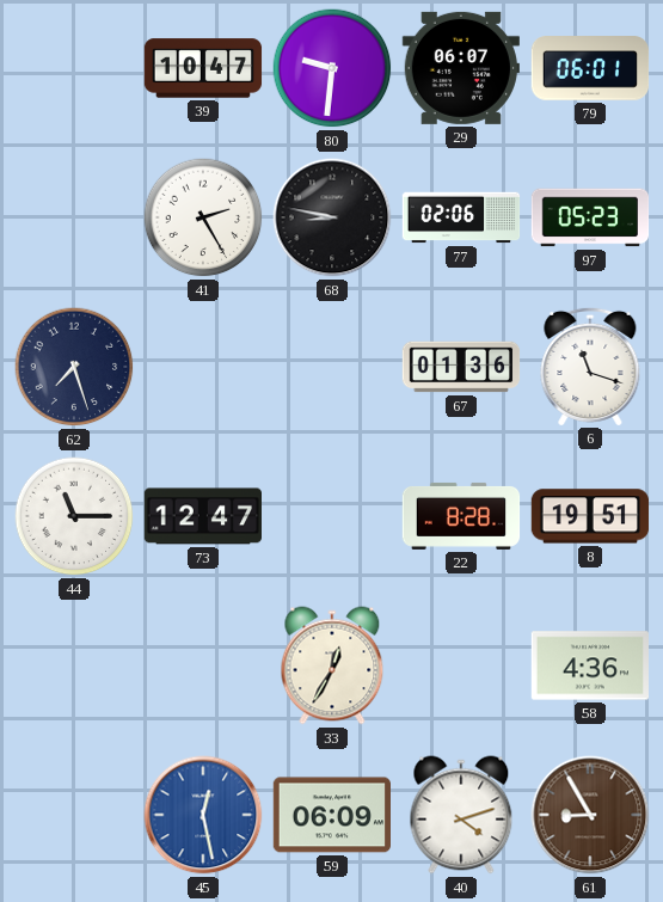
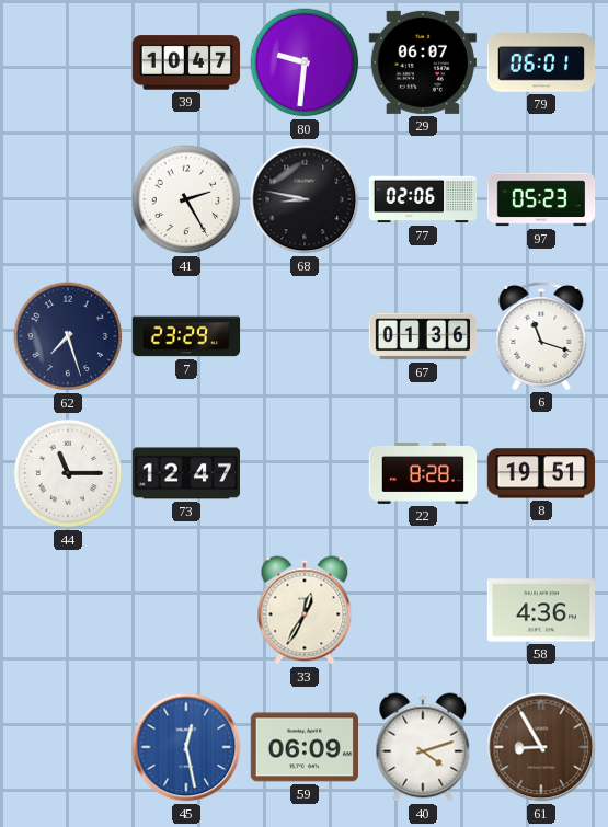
7: none -> 23:29 (186, 336)
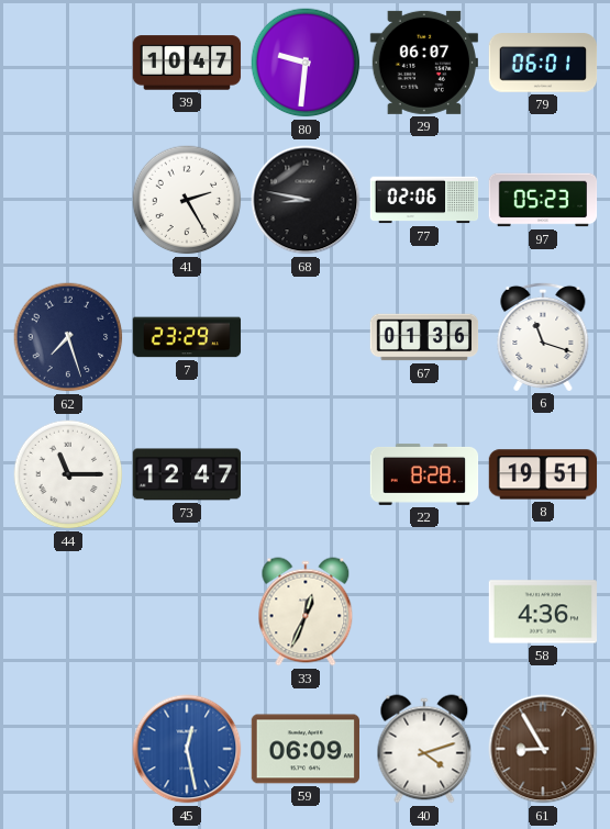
33: 12:35 -> 12:34 (306, 612)
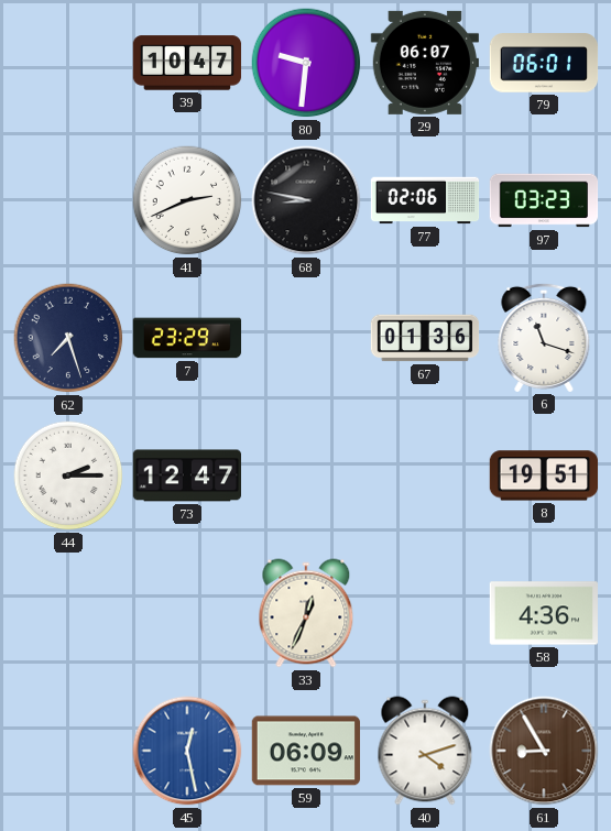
41: 2:25 -> 2:41 (187, 200)
97: 05:23 -> 03:23 (544, 200)
44: 11:15 -> 2:15 (68, 475)
22: 8:28 -> none (424, 474)
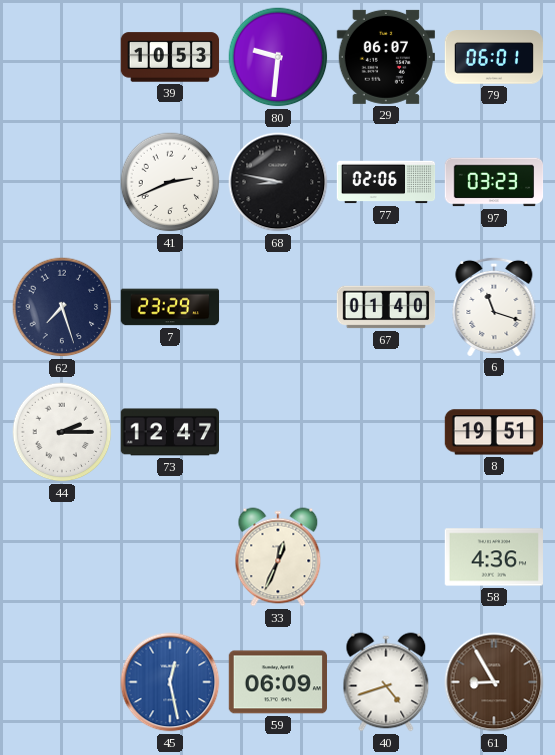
39: 10:47 -> 10:53 (170, 57)
67: 01:36 -> 01:40 (386, 307)
40: 4:12 -> 4:42 (386, 682)
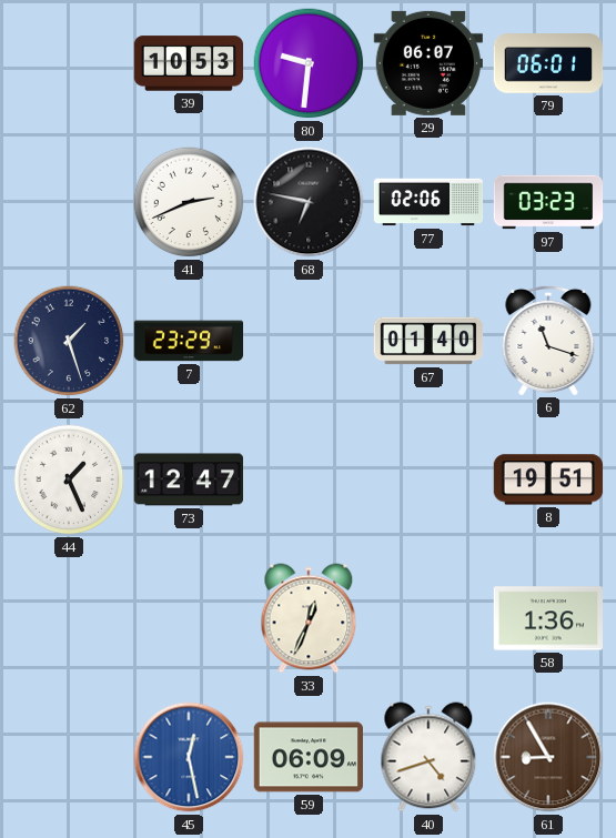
68: 8:47 -> 6:47 (309, 202)
62: 7:27 -> 1:27 (69, 341)
44: 2:15 -> 1:26 (69, 479)
58: 4:36 -> 1:36 (547, 618)
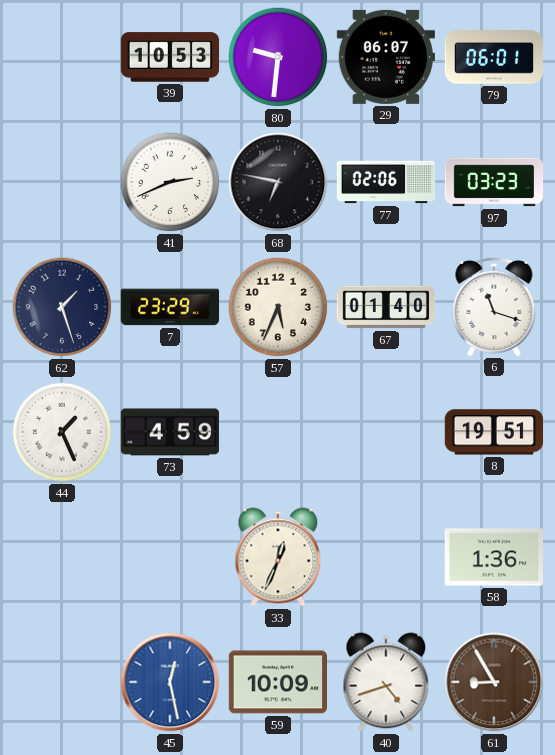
57: none -> 5:34 (278, 307)
73: 12:47 -> 4:59 (170, 432)
59: 06:09 -> 10:09 (277, 682)
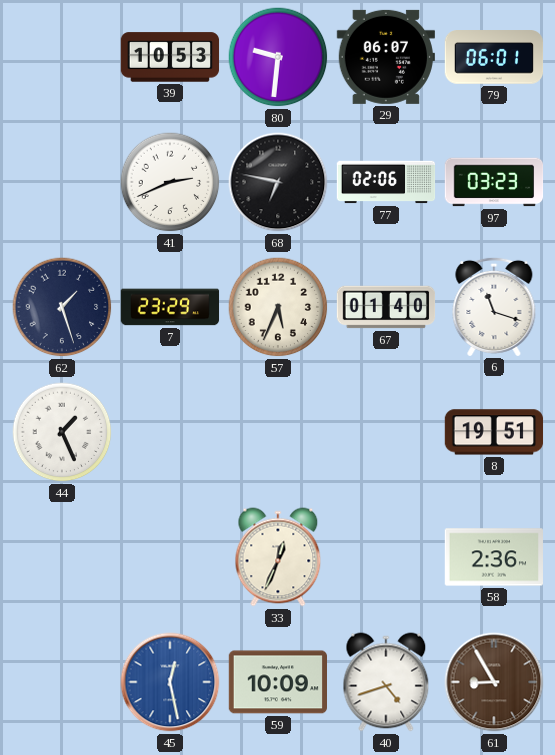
73: 4:59 -> none (170, 432)
58: 1:36 -> 2:36 (493, 557)
